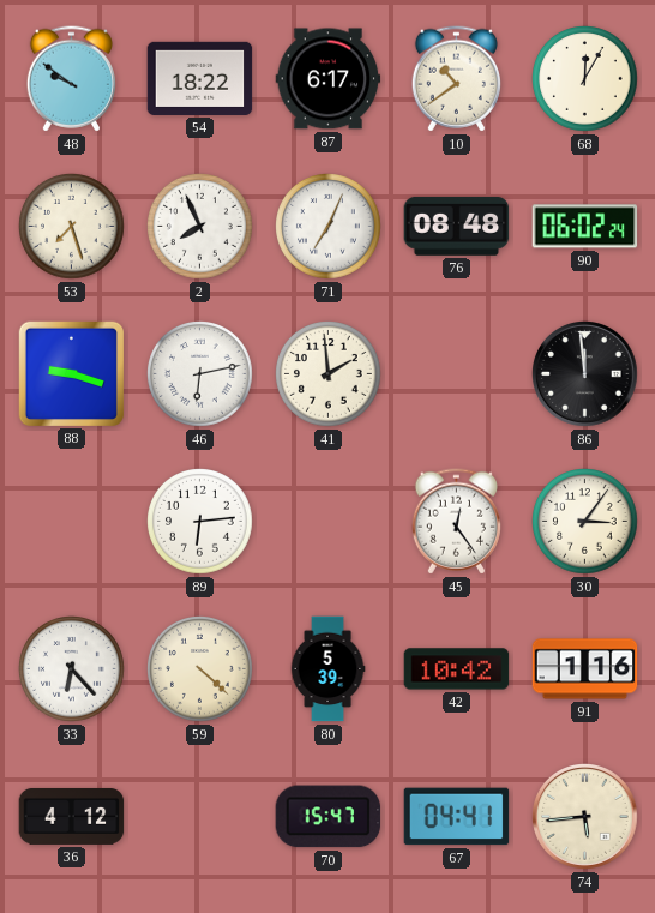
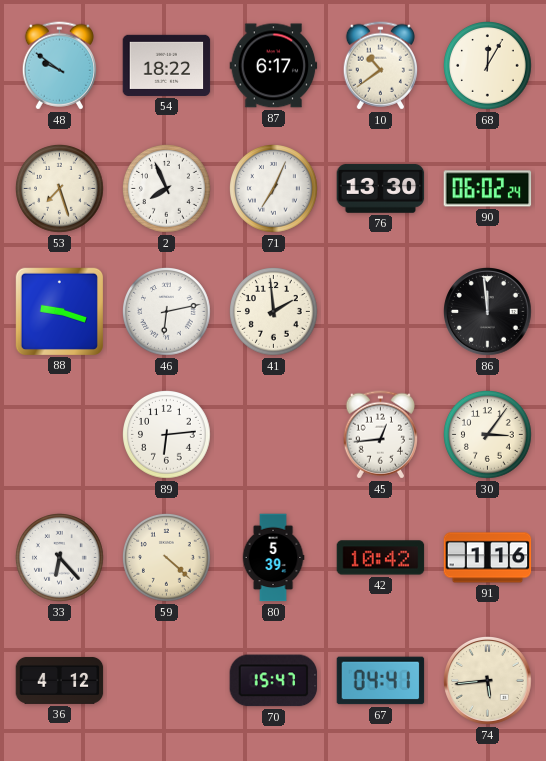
76: 08:48 -> 13:30 (381, 189)
45: 12:24 -> 12:44 (380, 435)
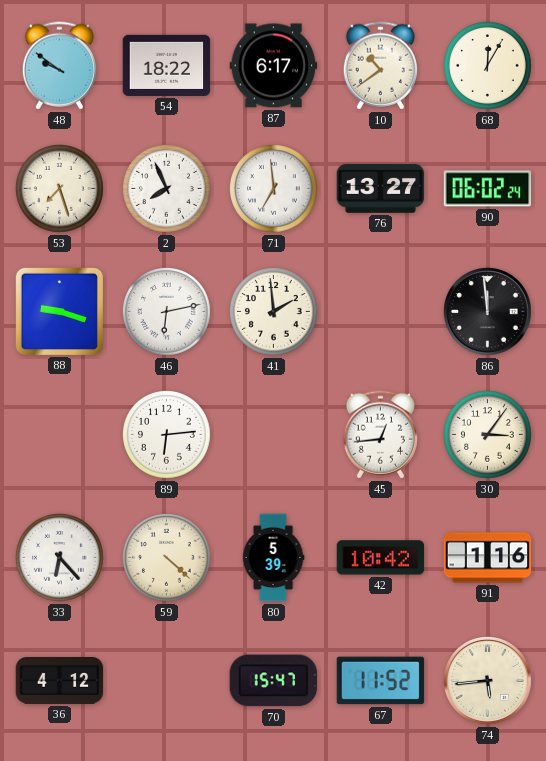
71: 7:04 -> 6:59 (274, 189)
76: 13:30 -> 13:27 (381, 189)
67: 04:41 -> 11:52 (381, 681)
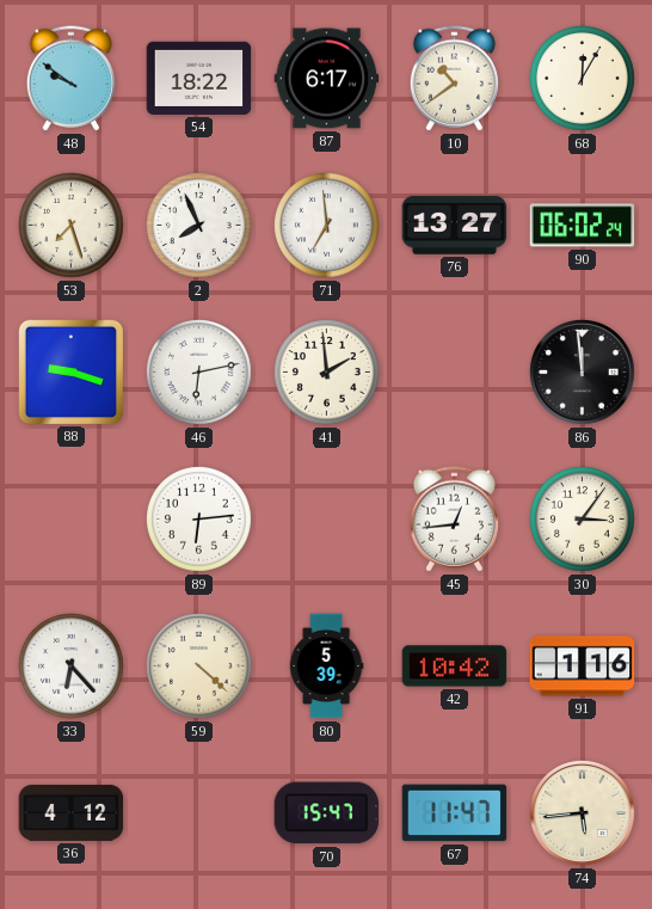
67: 11:52 -> 11:47 (455, 813)
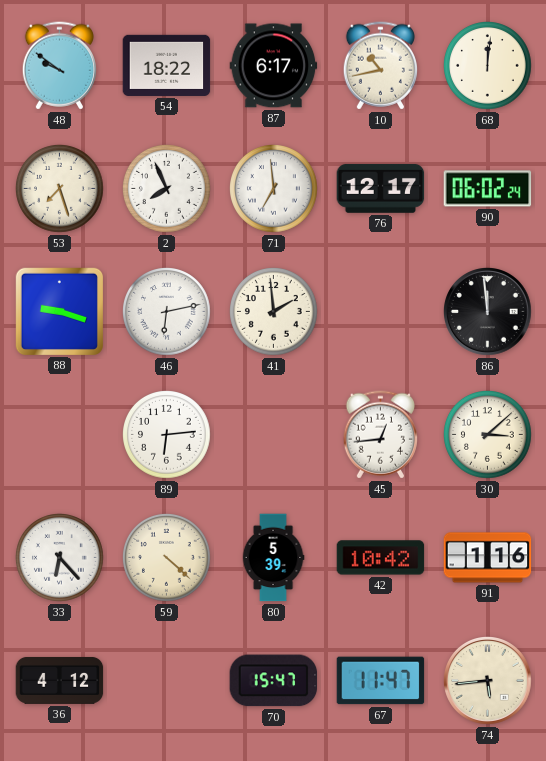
10: 10:39 -> 10:43 (380, 66)
68: 12:05 -> 12:01 (488, 66)
76: 13:27 -> 12:17 (381, 189)
30: 3:06 -> 3:08 (488, 435)
